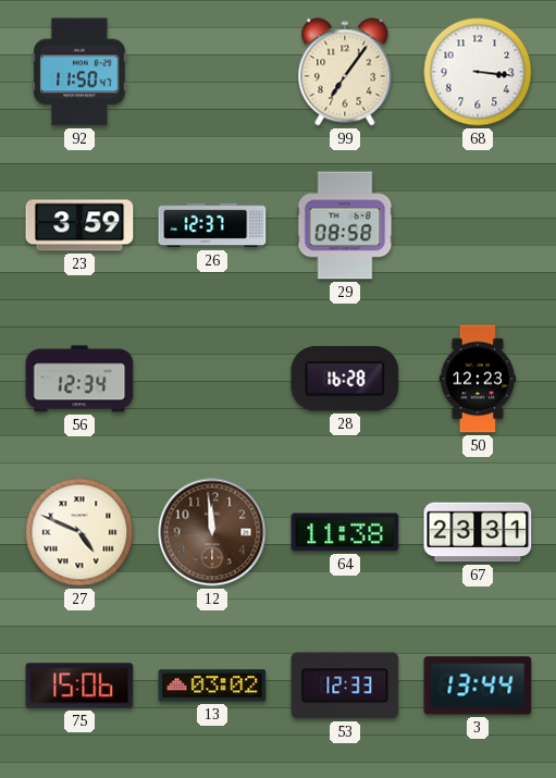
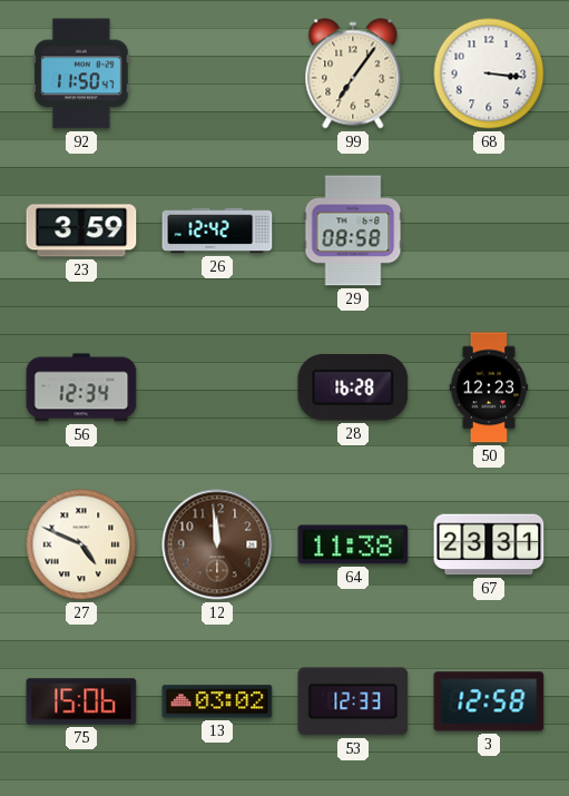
26: 12:37 -> 12:42 (217, 230)
3: 13:44 -> 12:58 (489, 701)
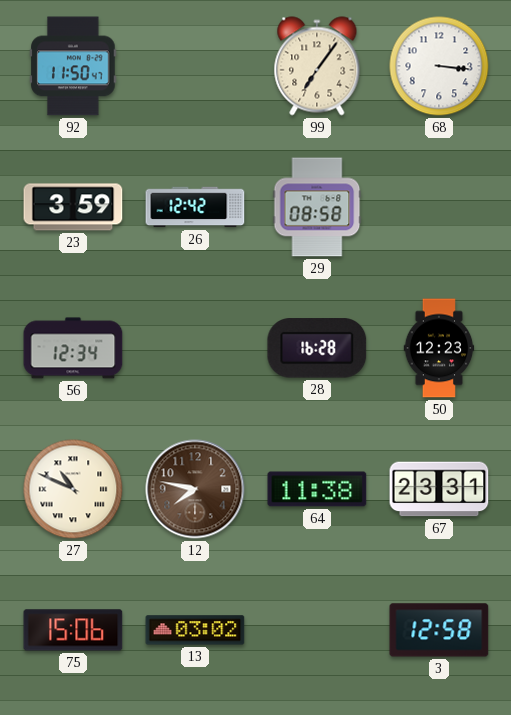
27: 4:49 -> 10:49 (73, 489)
12: 11:59 -> 7:47 (195, 489)
53: 12:33 -> none (353, 701)
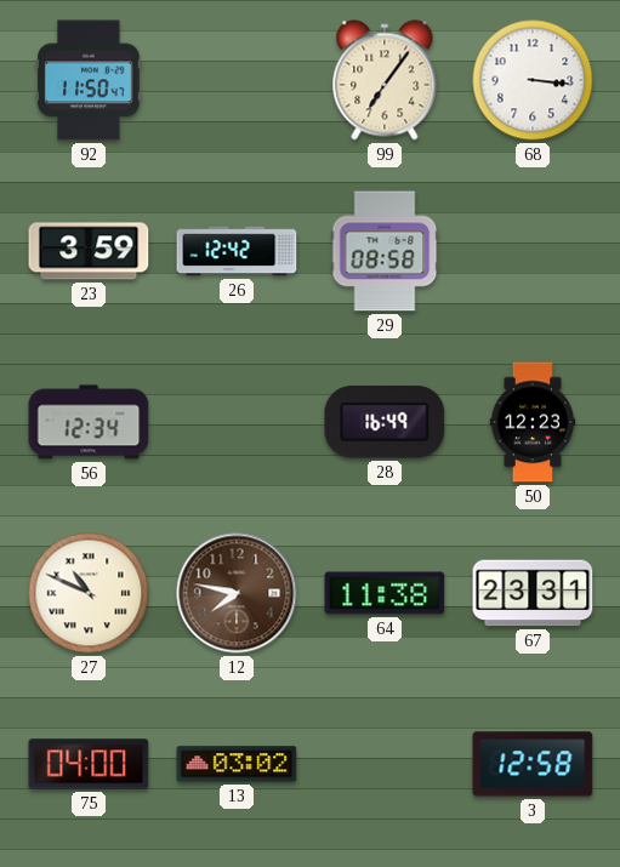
28: 16:28 -> 16:49 (385, 422)
75: 15:06 -> 04:00 (89, 764)
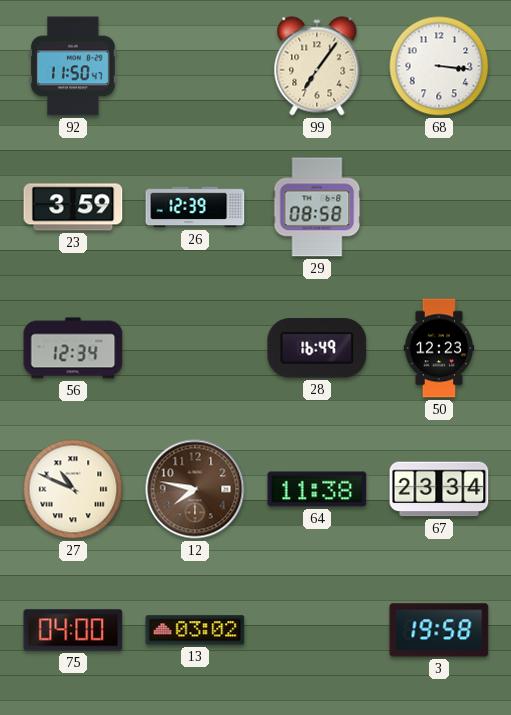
26: 12:42 -> 12:39 (195, 207)
67: 23:31 -> 23:34 (439, 489)
3: 12:58 -> 19:58 (439, 630)
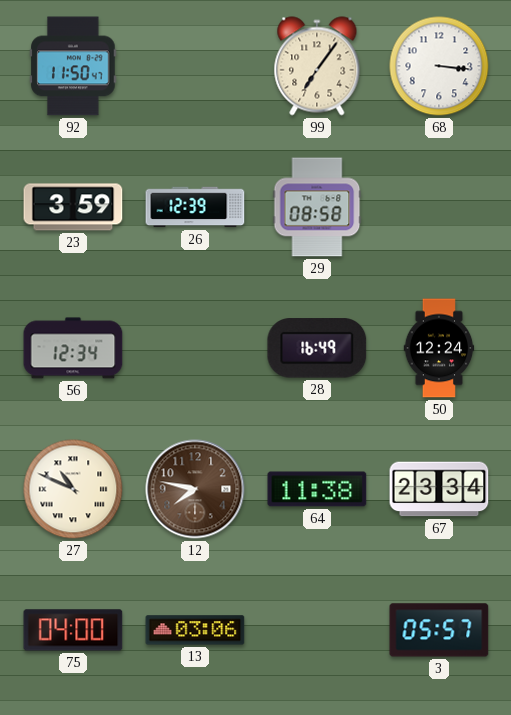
50: 12:23 -> 12:24 (439, 348)
13: 03:02 -> 03:06 (195, 630)
3: 19:58 -> 05:57 (439, 630)
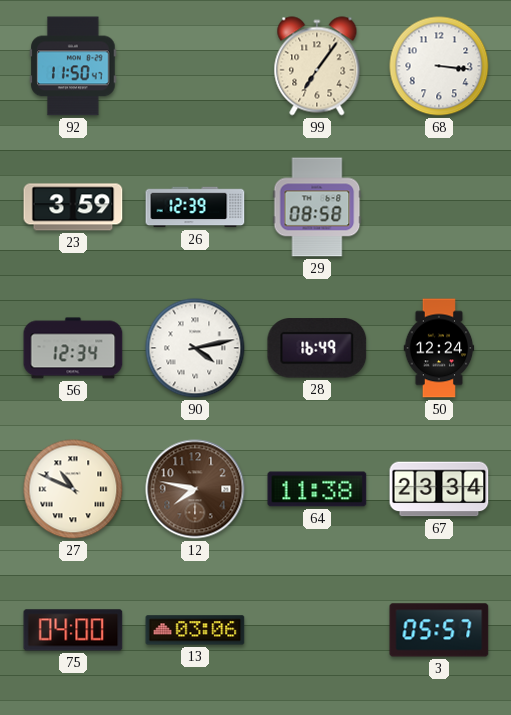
90: none -> 4:13 (195, 348)
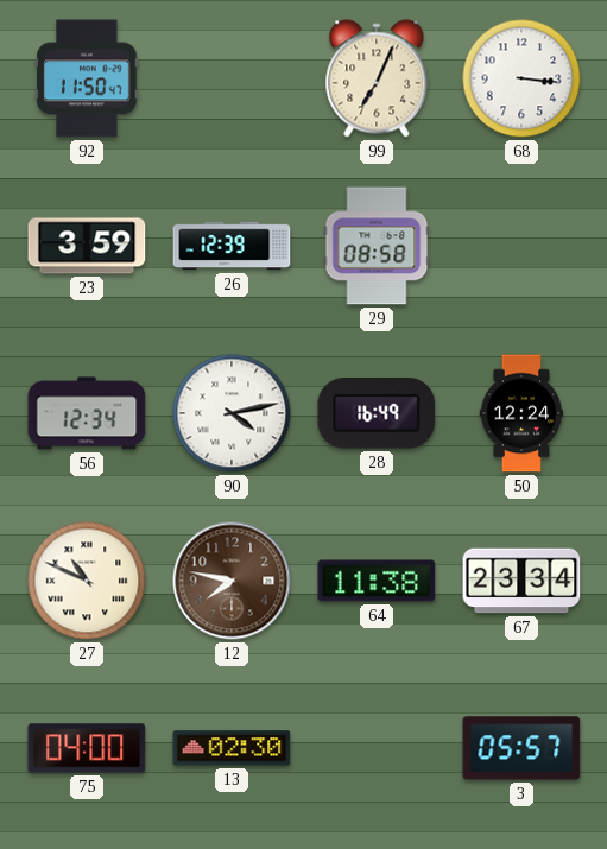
99: 7:06 -> 7:04 (377, 78)
13: 03:06 -> 02:30 (232, 748)
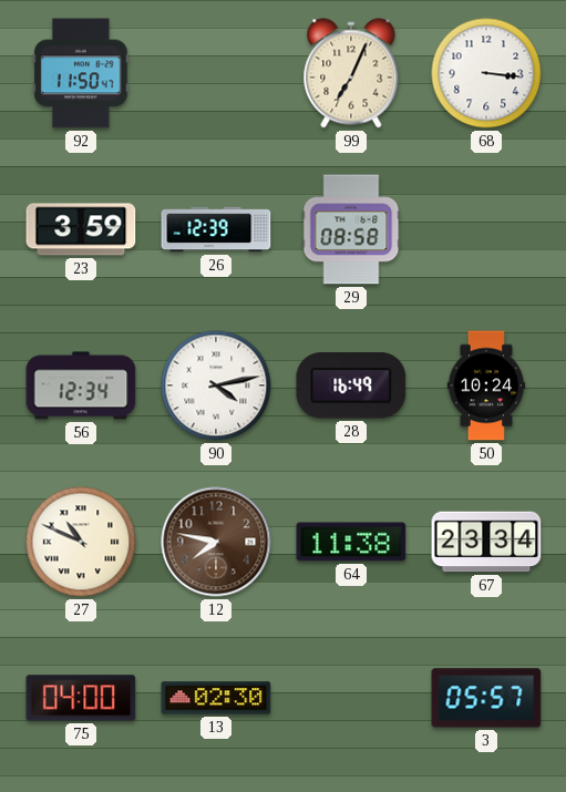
50: 12:24 -> 10:24 (486, 385)
